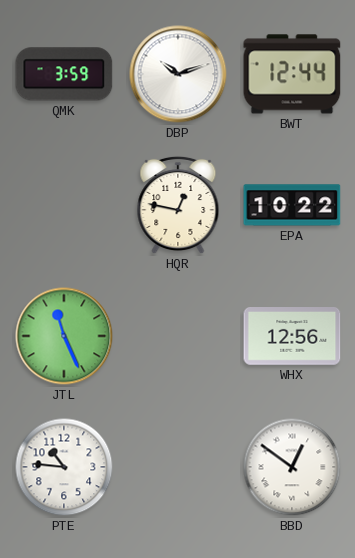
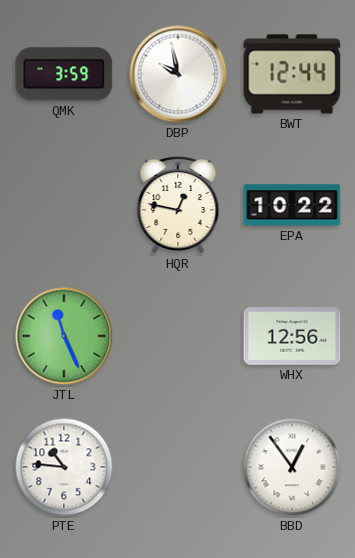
DBP: 10:12 -> 9:58 (178, 74)
BBD: 12:51 -> 12:54 (292, 467)
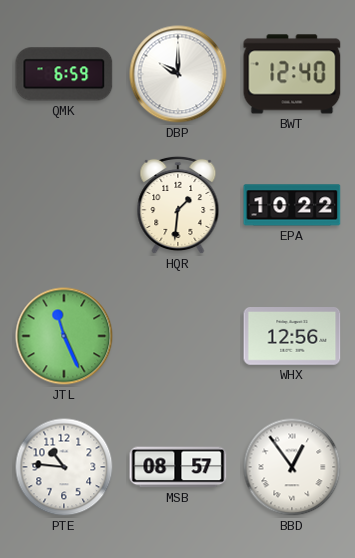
QMK: 3:59 -> 6:59 (64, 74)
DBP: 9:58 -> 10:00 (178, 74)
BWT: 12:44 -> 12:40 (292, 74)
HQR: 12:47 -> 1:31 (178, 205)
MSB: none -> 08:57 (178, 467)
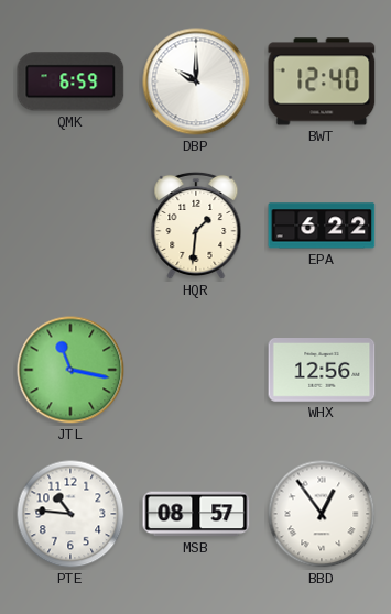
EPA: 10:22 -> 6:22 (322, 226)
JTL: 11:26 -> 11:17 (70, 370)
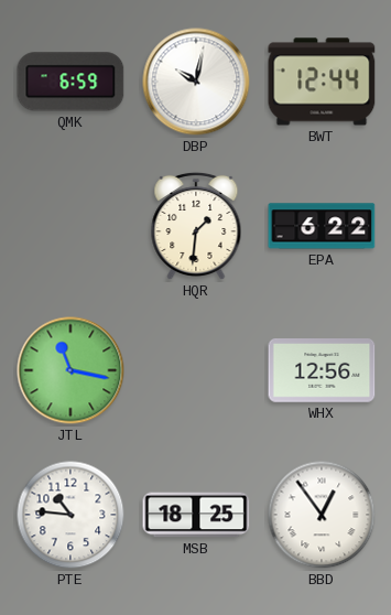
DBP: 10:00 -> 10:02 (196, 82)
BWT: 12:40 -> 12:44 (322, 82)
MSB: 08:57 -> 18:25 (196, 515)
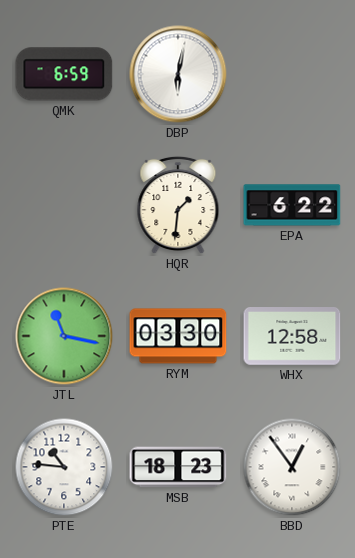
DBP: 10:02 -> 6:02 (178, 74)
BWT: 12:44 -> none (322, 82)
RYM: none -> 03:30 (178, 336)
WHX: 12:56 -> 12:58 (292, 337)
MSB: 18:25 -> 18:23 (178, 467)
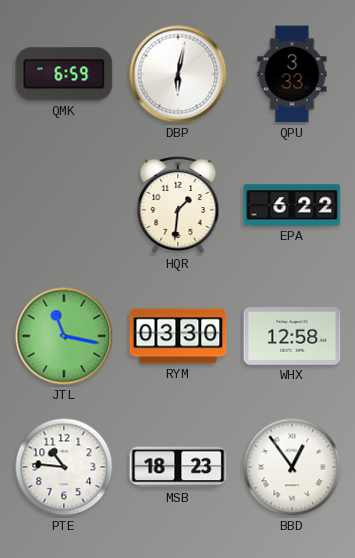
QPU: none -> 3:33 (292, 74)
